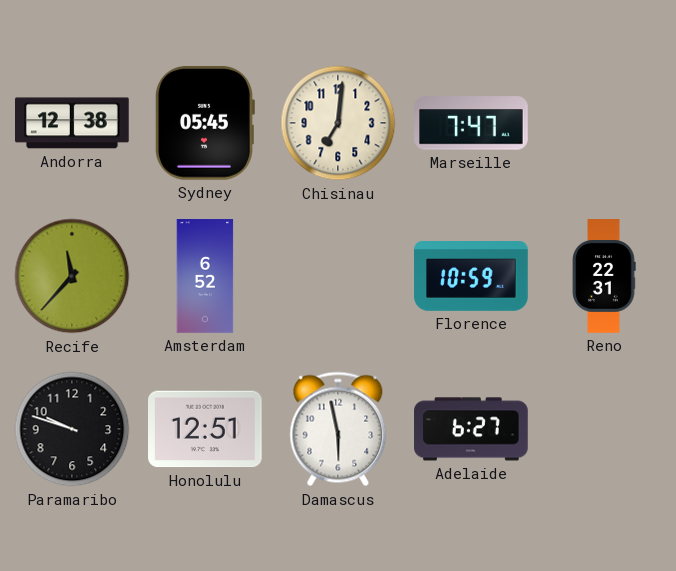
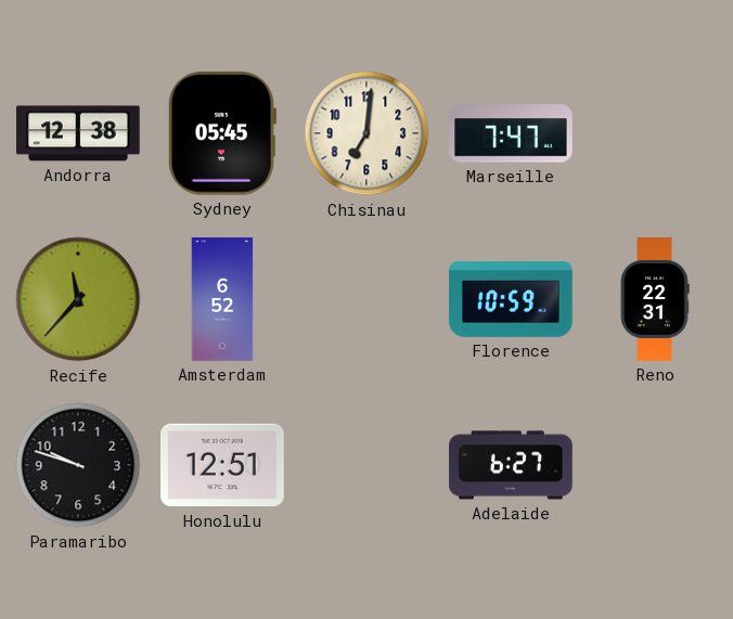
Damascus: 5:58 -> none (338, 429)
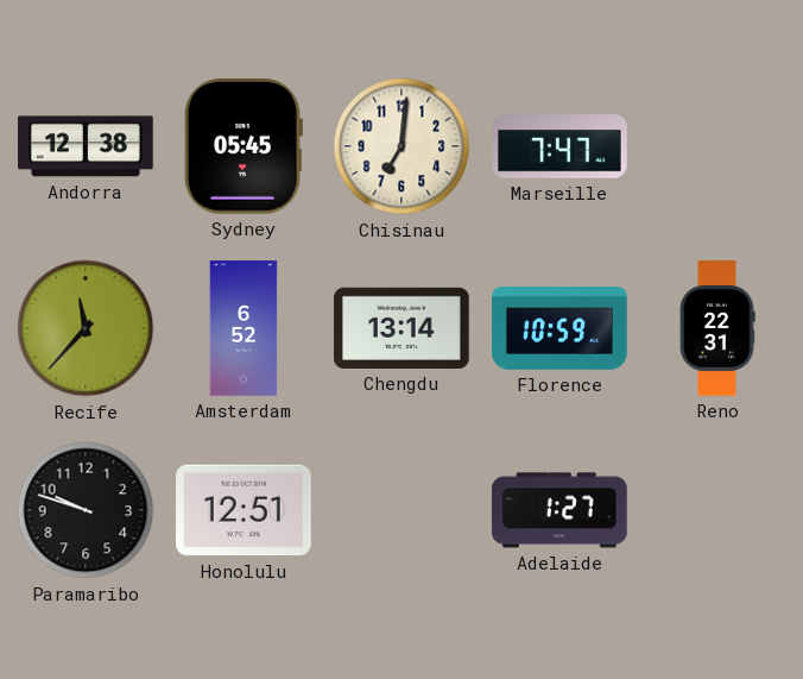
Chengdu: none -> 13:14 (403, 328)
Adelaide: 6:27 -> 1:27 (559, 510)
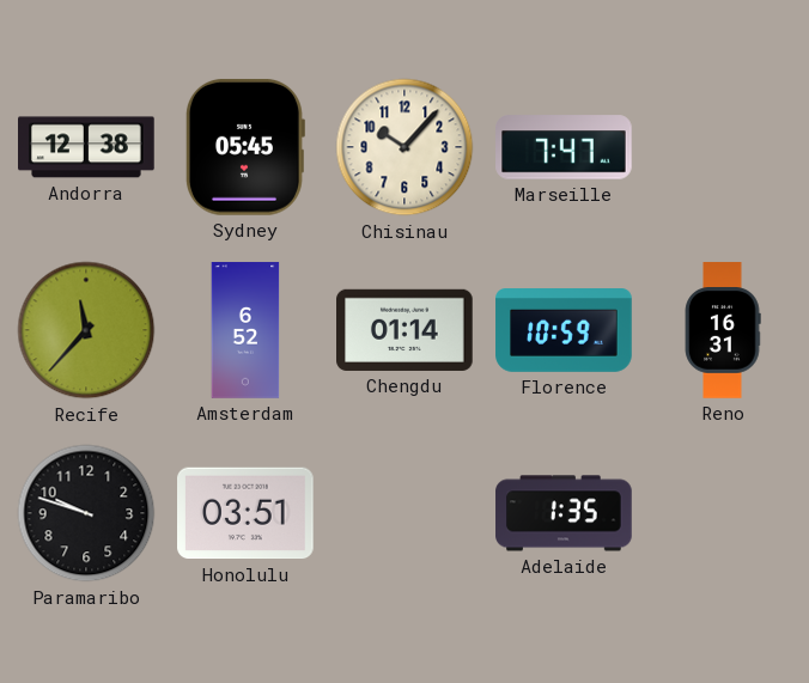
Chisinau: 7:01 -> 10:07 (404, 147)
Chengdu: 13:14 -> 01:14 (406, 330)
Reno: 22:31 -> 16:31 (723, 330)
Honolulu: 12:51 -> 03:51 (247, 513)
Adelaide: 1:27 -> 1:35 (564, 513)
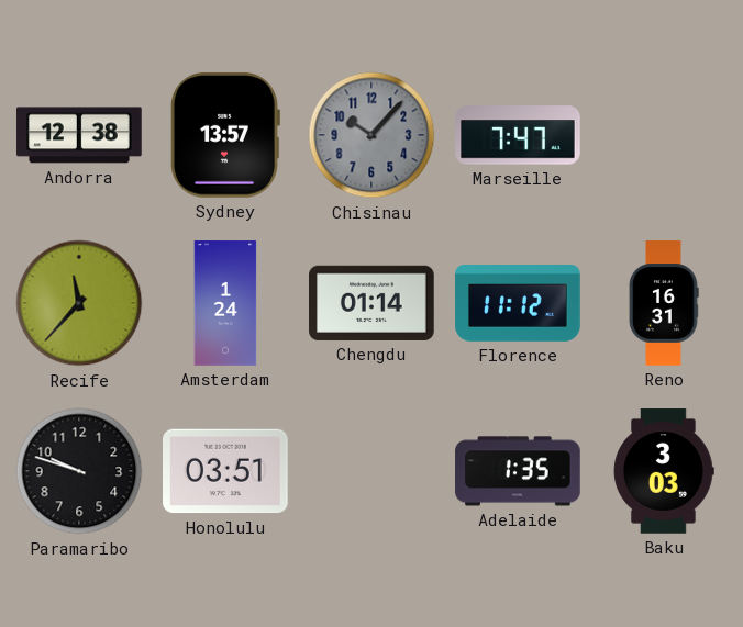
Sydney: 05:45 -> 13:57 (224, 135)
Chisinau dial: cream -> grey (371, 135)
Amsterdam: 6:52 -> 1:24 (225, 303)
Florence: 10:59 -> 11:12 (518, 304)
Baku: none -> 3:03 (664, 471)
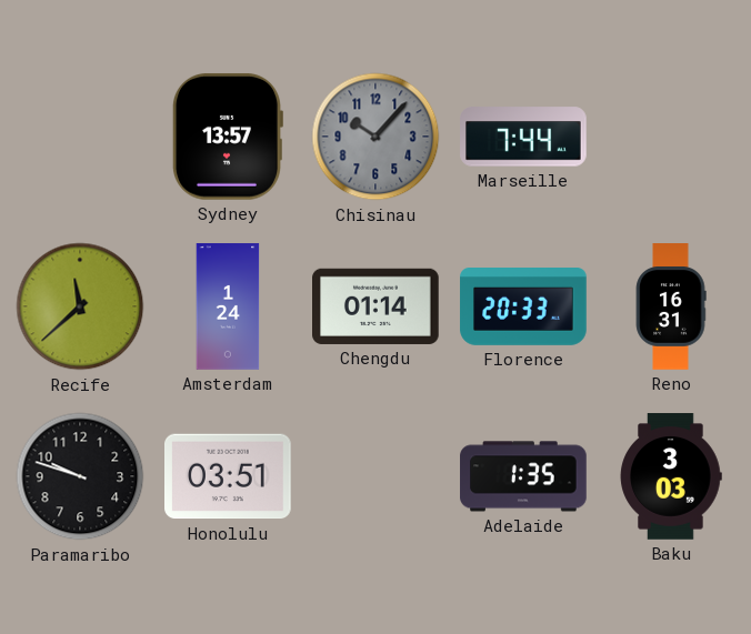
Andorra: 12:38 -> none (80, 135)
Marseille: 7:47 -> 7:44 (523, 137)
Recife: 11:37 -> 11:38 (80, 306)
Florence: 11:12 -> 20:33 (523, 308)
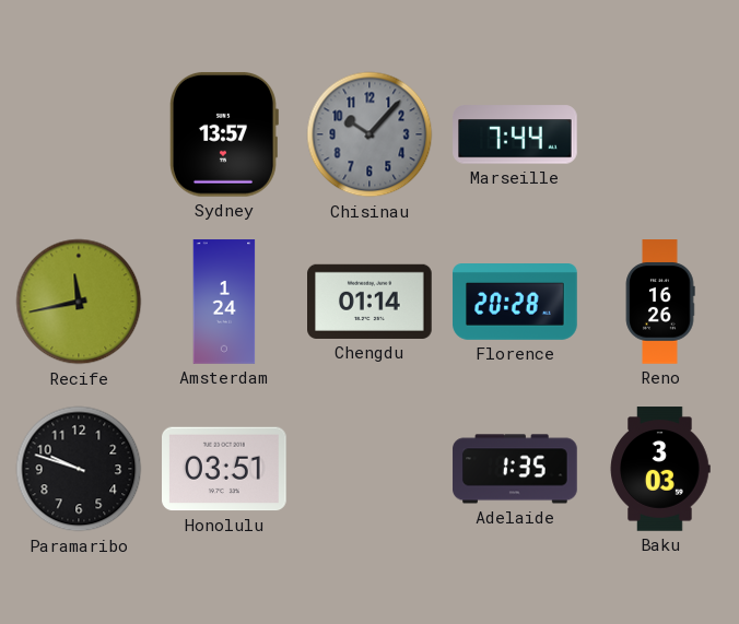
Recife: 11:38 -> 11:43 (79, 302)
Florence: 20:33 -> 20:28 (515, 303)
Reno: 16:31 -> 16:26 (660, 302)
